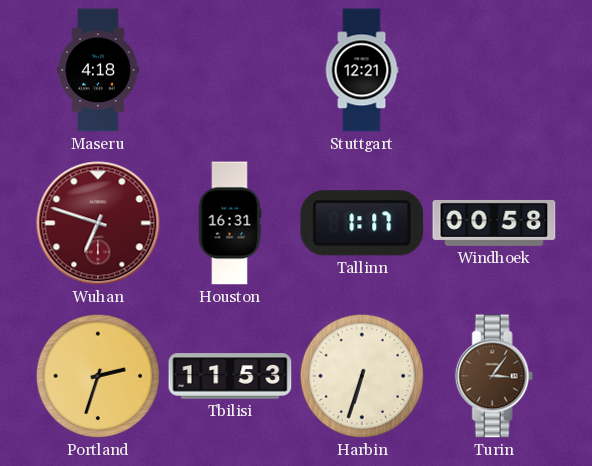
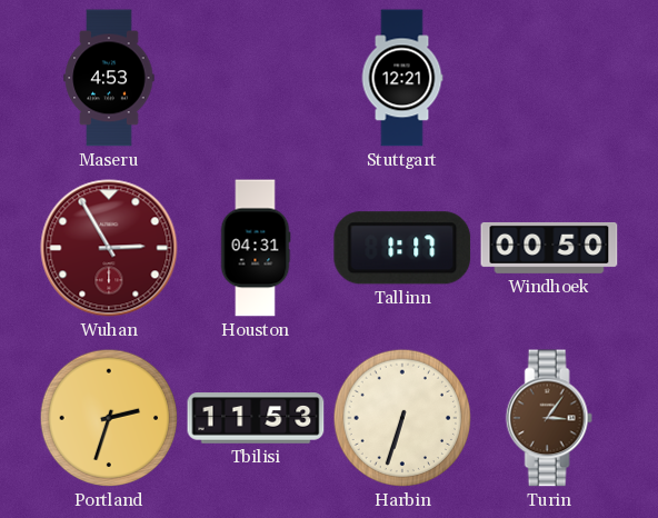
Maseru: 4:18 -> 4:53 (109, 78)
Wuhan: 6:48 -> 2:55 (109, 248)
Houston: 16:31 -> 04:31 (256, 248)
Windhoek: 00:58 -> 00:50 (549, 248)
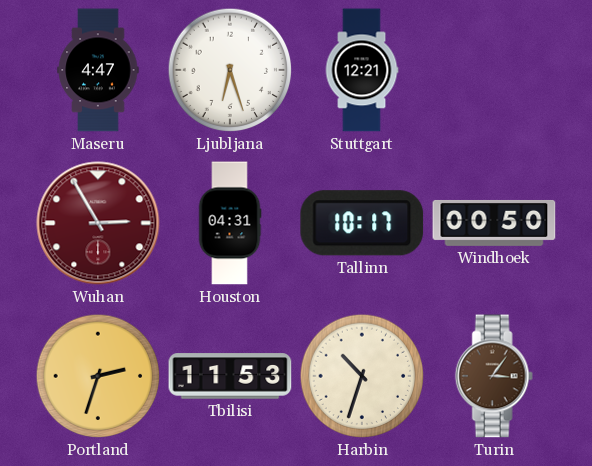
Maseru: 4:53 -> 4:47 (98, 70)
Ljubljana: none -> 6:27 (230, 70)
Tallinn: 1:17 -> 10:17 (362, 223)
Harbin: 6:33 -> 10:33 (362, 376)
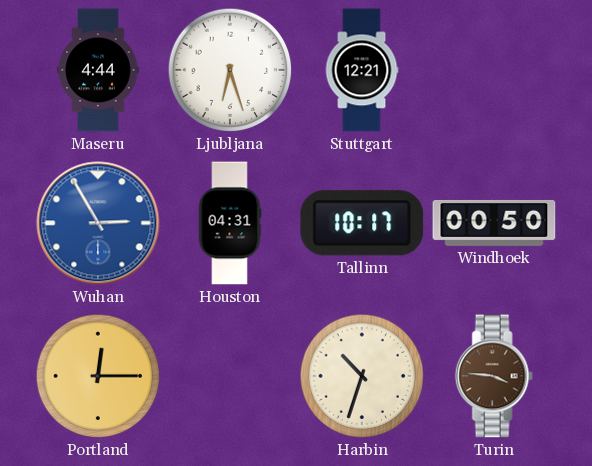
Maseru: 4:47 -> 4:44 (98, 70)
Wuhan dial: burgundy -> blue (98, 223)
Portland: 2:33 -> 12:15 (98, 376)
Tbilisi: 11:53 -> none (230, 376)
Turin: 3:06 -> 3:46 (494, 376)
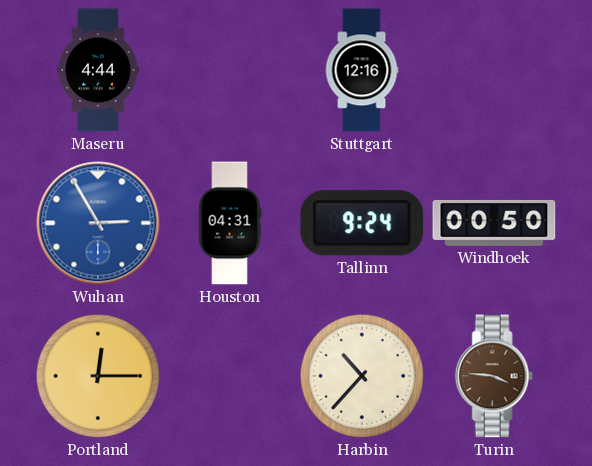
Ljubljana: 6:27 -> none (230, 70)
Stuttgart: 12:21 -> 12:16 (362, 70)
Tallinn: 10:17 -> 9:24 (362, 223)
Harbin: 10:33 -> 10:37 (362, 376)
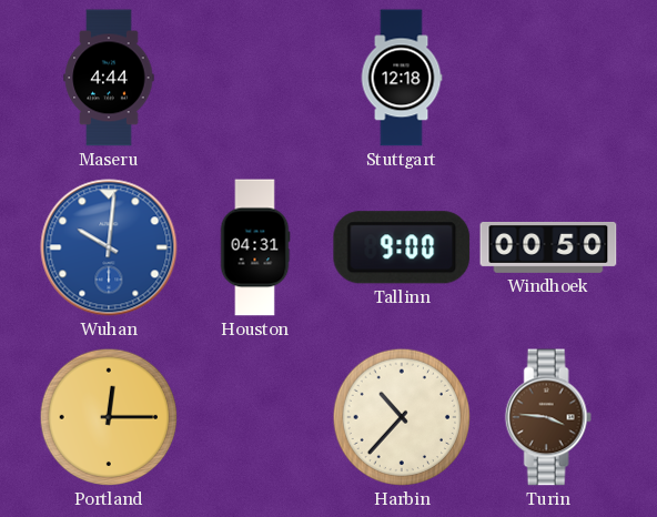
Stuttgart: 12:16 -> 12:18 (402, 78)
Wuhan: 2:55 -> 10:01 (109, 247)
Tallinn: 9:24 -> 9:00 (402, 247)
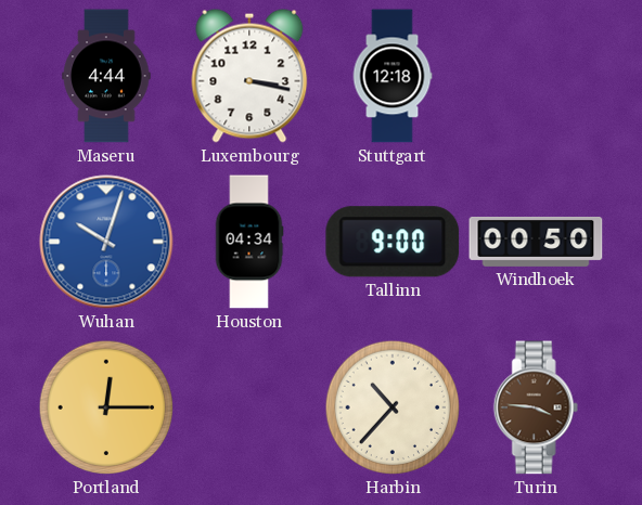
Luxembourg: none -> 3:17 (249, 76)
Wuhan: 10:01 -> 10:03 (106, 242)
Houston: 04:31 -> 04:34 (249, 242)
